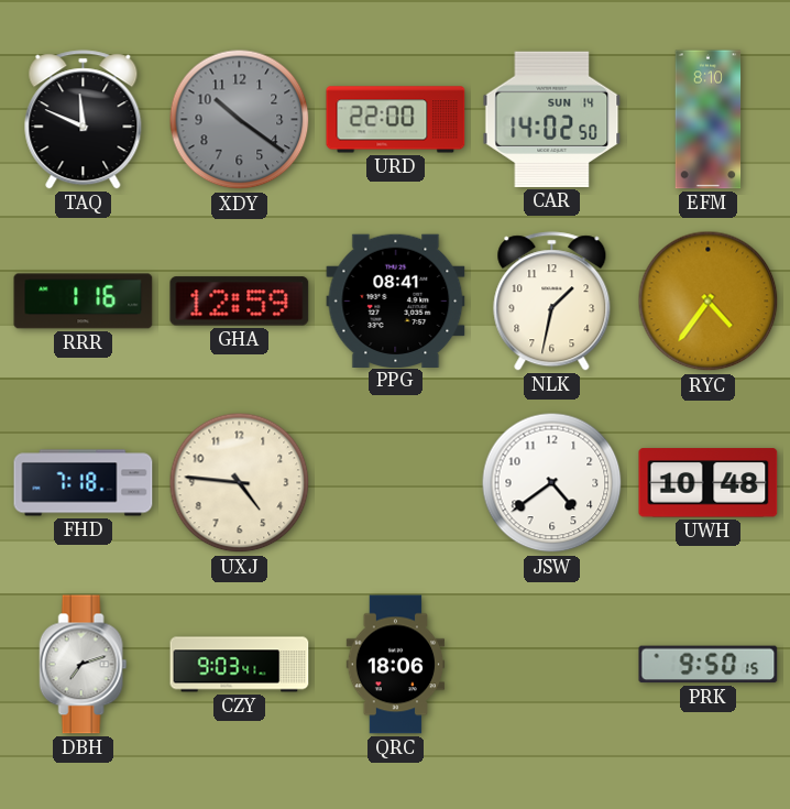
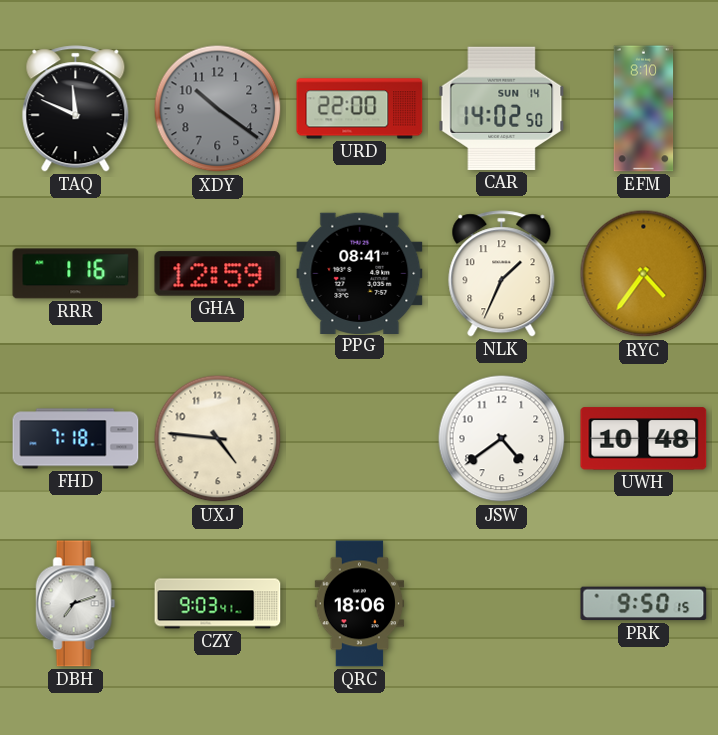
NLK: 1:32 -> 1:34 (502, 274)
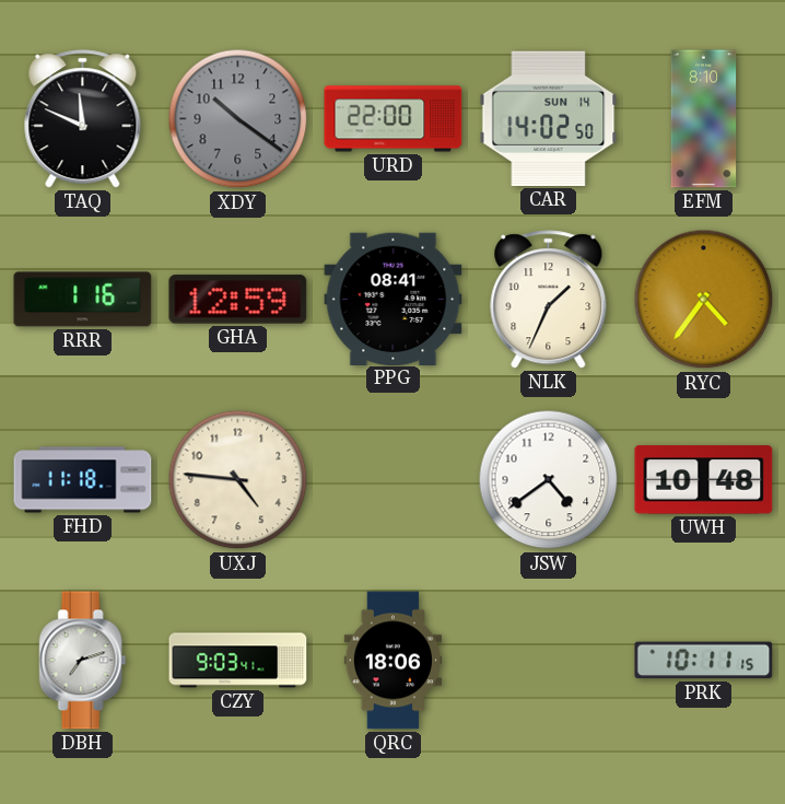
FHD: 7:18 -> 11:18 (83, 480)
PRK: 9:50 -> 10:11 (704, 661)
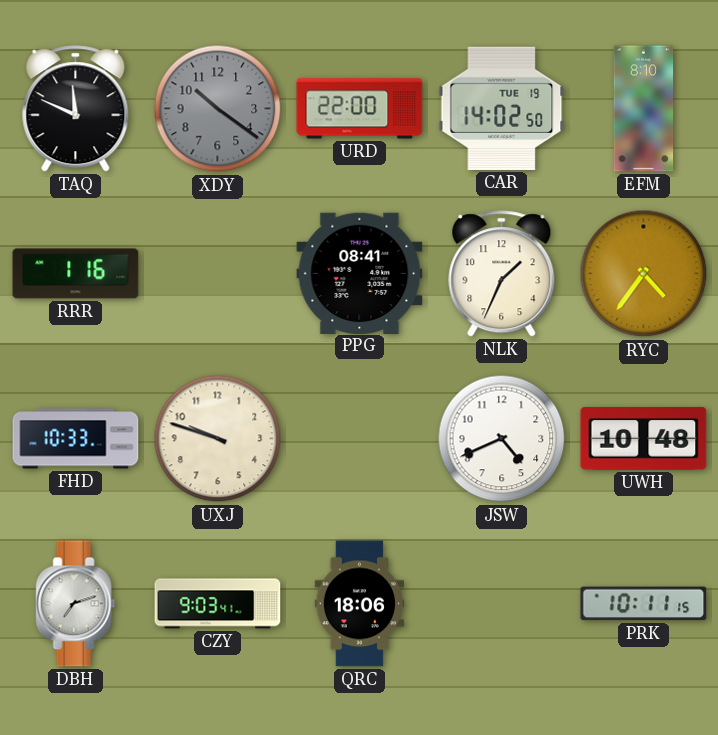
CAR date: SUN 14 -> TUE 19 (502, 108)
GHA: 12:59 -> none (238, 300)
FHD: 11:18 -> 10:33 (76, 439)
UXJ: 4:46 -> 9:48 (218, 439)
JSW: 4:39 -> 4:41 (502, 439)
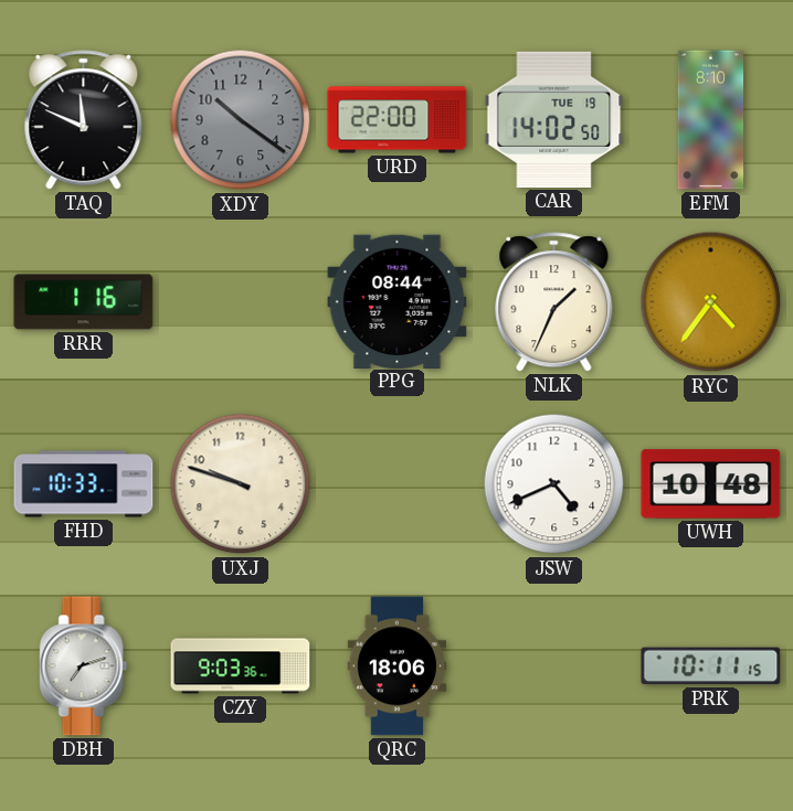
PPG: 08:41 -> 08:44 (398, 301)
CZY: 9:03:41 -> 9:03:36 (241, 666)
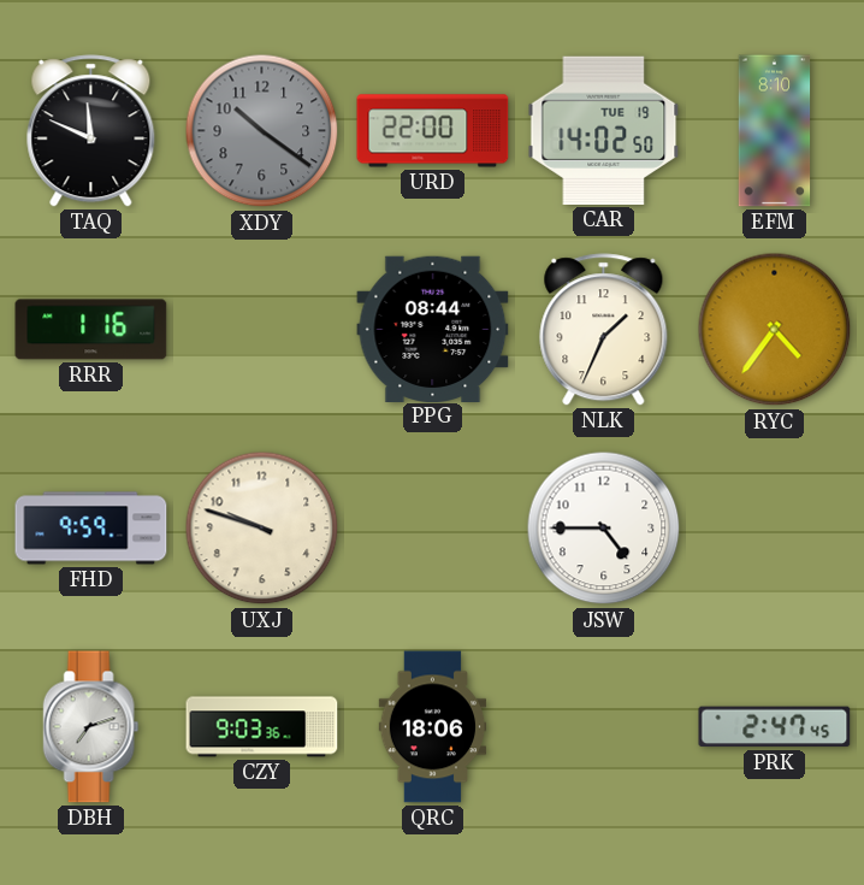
FHD: 10:33 -> 9:59 (91, 529)
JSW: 4:41 -> 4:45 (604, 529)
UWH: 10:48 -> none (711, 484)
PRK: 10:11 -> 2:47 (775, 727)
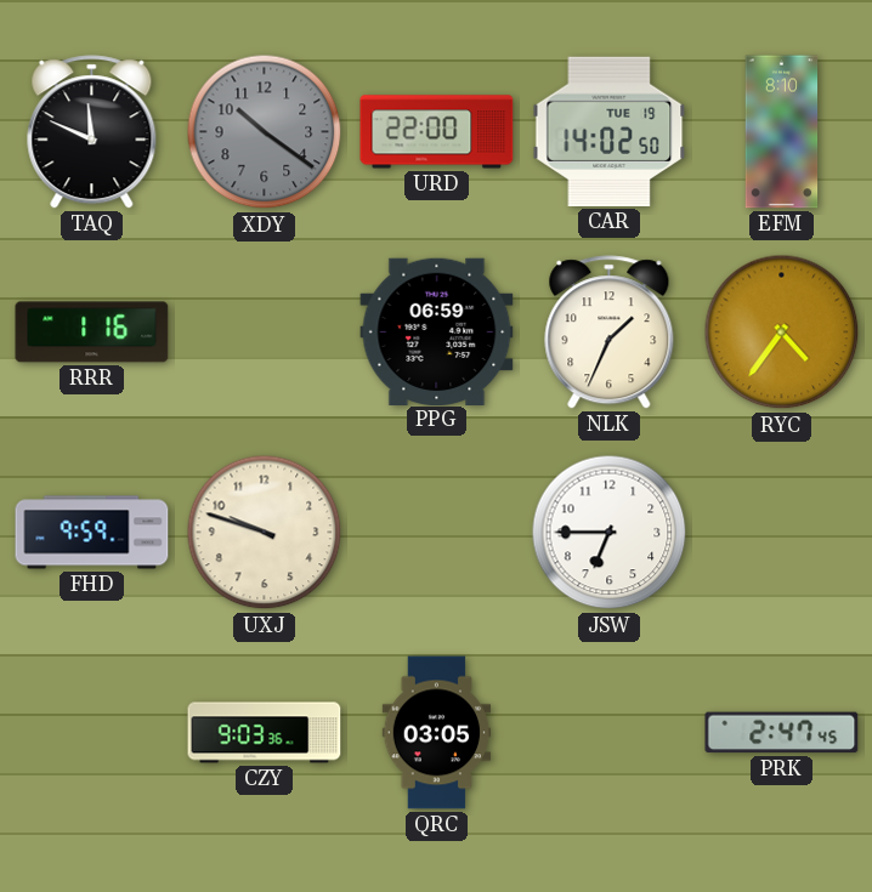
PPG: 08:44 -> 06:59 (437, 331)
JSW: 4:45 -> 6:45 (610, 533)
DBH: 7:12 -> none (91, 727)
QRC: 18:06 -> 03:05 (437, 733)
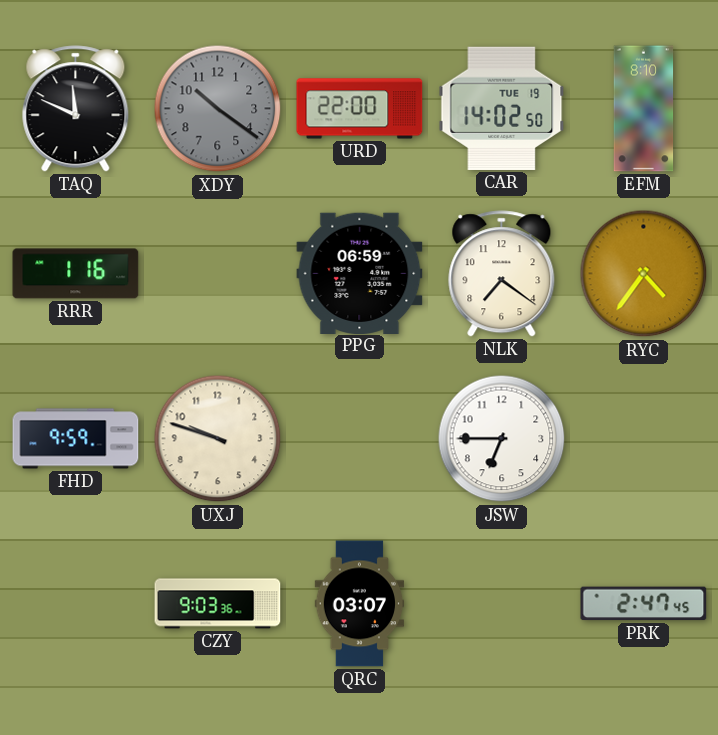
NLK: 1:34 -> 7:21 (502, 274)
QRC: 03:05 -> 03:07 (360, 604)
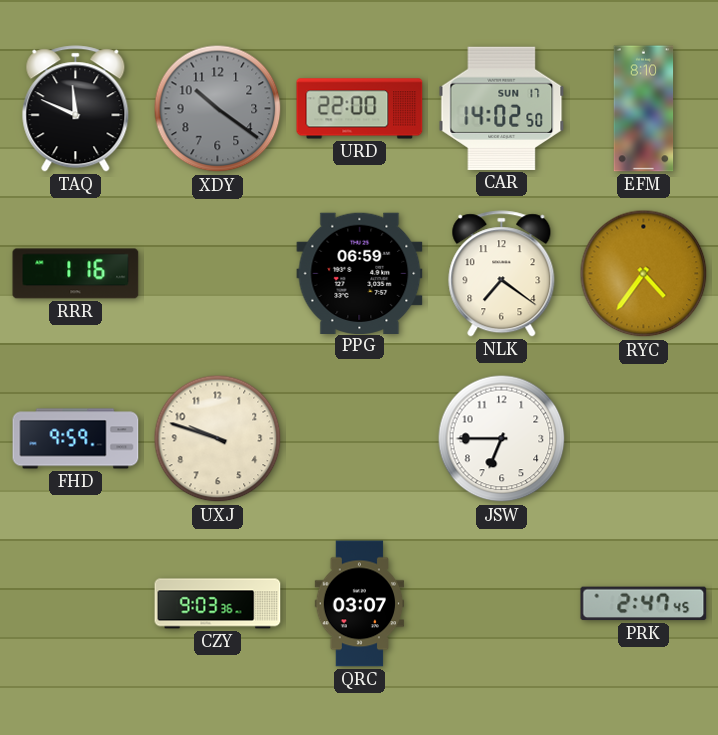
CAR date: TUE 19 -> SUN 17 (502, 108)
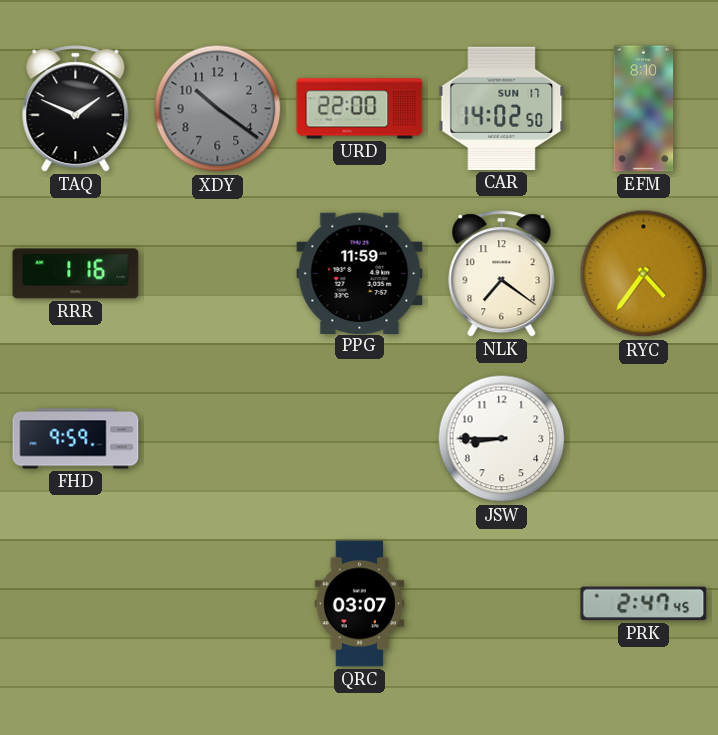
TAQ: 11:49 -> 1:49 (76, 109)
PPG: 06:59 -> 11:59 (360, 273)
UXJ: 9:48 -> none (218, 439)
JSW: 6:45 -> 8:45 (502, 439)
CZY: 9:03 -> none (218, 604)
